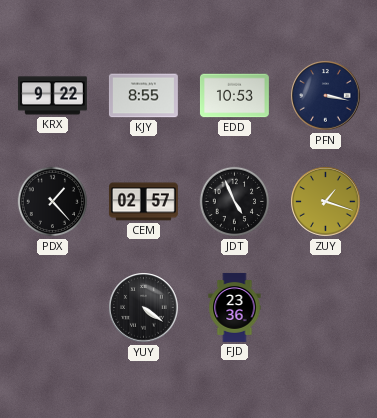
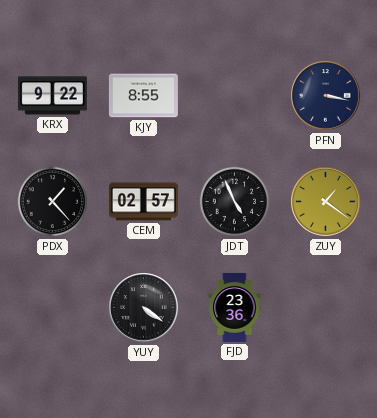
EDD: 10:53 -> none (234, 96)
ZUY: 1:18 -> 1:21 (326, 202)
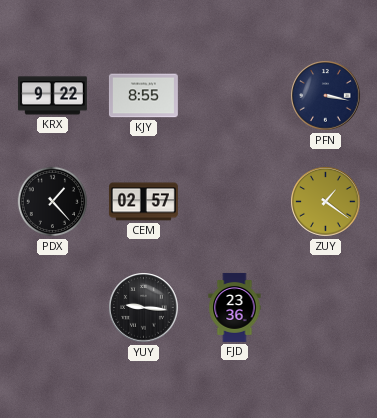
JDT: 4:56 -> none (235, 202)
YUY: 4:21 -> 9:16 (144, 308)
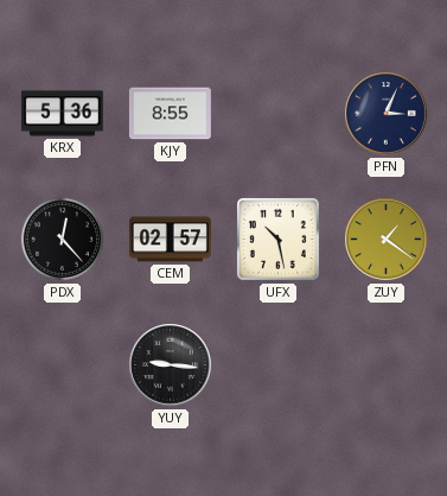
KRX: 9:22 -> 5:36 (62, 114)
PFN: 3:17 -> 3:04 (387, 114)
PDX: 1:23 -> 12:23 (63, 240)
UFX: none -> 10:28 (277, 239)
FJD: 23:36 -> none (235, 307)
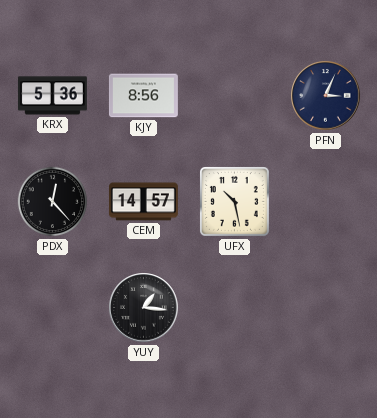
KJY: 8:55 -> 8:56 (143, 96)
CEM: 02:57 -> 14:57 (143, 202)
ZUY: 1:21 -> none (387, 240)
YUY: 9:16 -> 1:16 (144, 308)
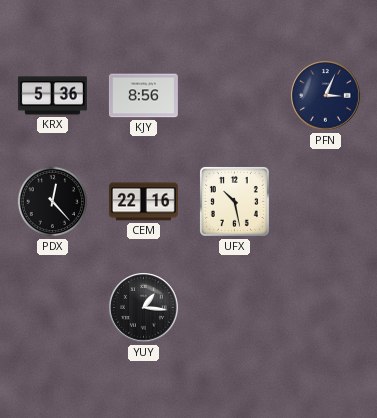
CEM: 14:57 -> 22:16 (143, 202)
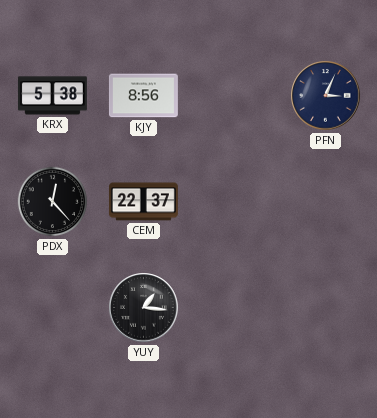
KRX: 5:36 -> 5:38 (52, 96)
CEM: 22:16 -> 22:37 (143, 202)
UFX: 10:28 -> none (234, 201)
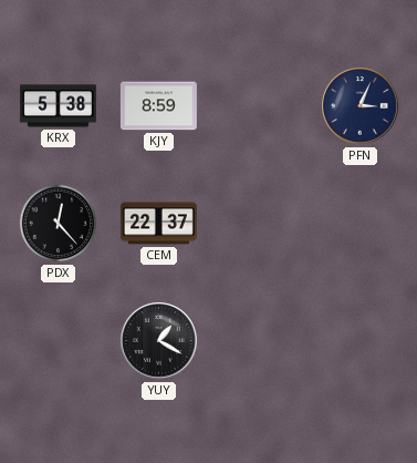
KJY: 8:56 -> 8:59 (158, 106)
YUY: 1:16 -> 1:20 (159, 341)
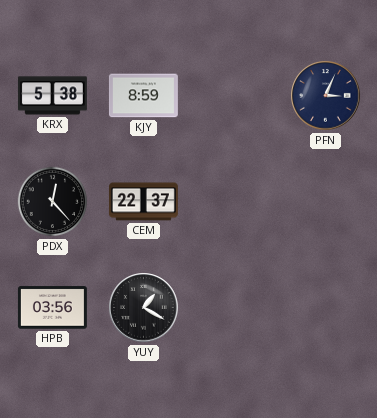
HPB: none -> 03:56 (52, 308)
